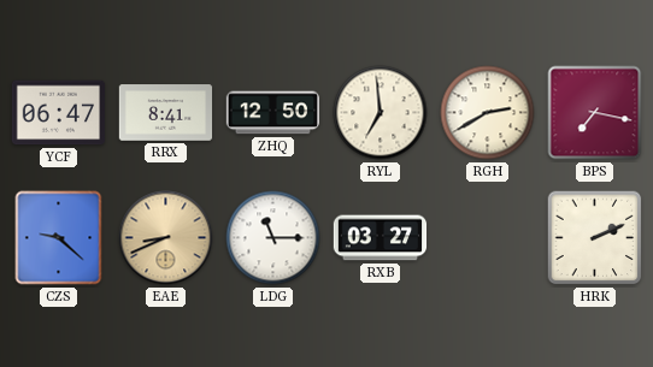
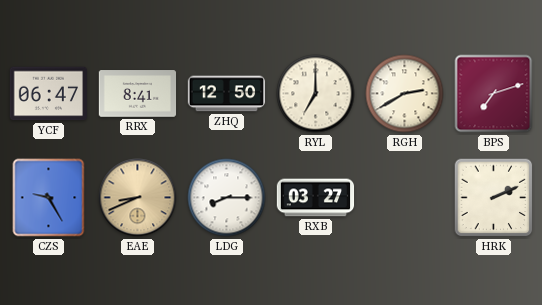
RYL: 6:59 -> 7:00 (316, 94)
BPS: 7:17 -> 7:12 (494, 94)
CZS: 9:22 -> 9:25 (49, 198)
LDG: 11:15 -> 8:15 (227, 198)
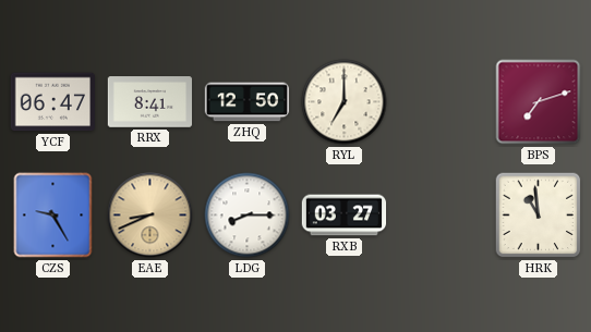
RGH: 2:40 -> none (405, 94)
HRK: 2:11 -> 10:59 (539, 216)
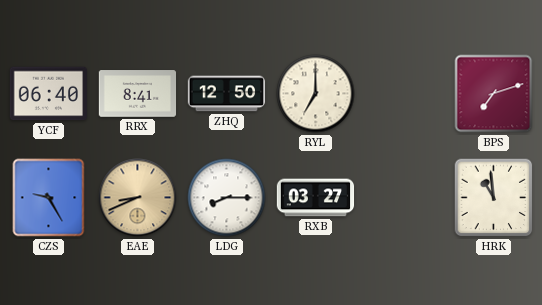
YCF: 06:47 -> 06:40 (48, 94)
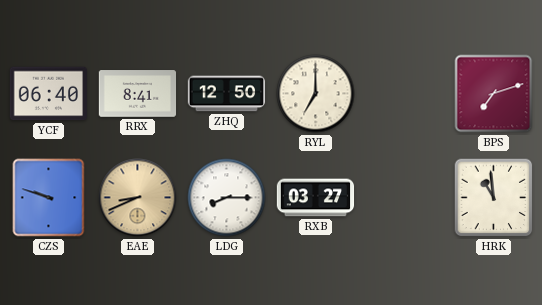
CZS: 9:25 -> 9:48 (49, 198)
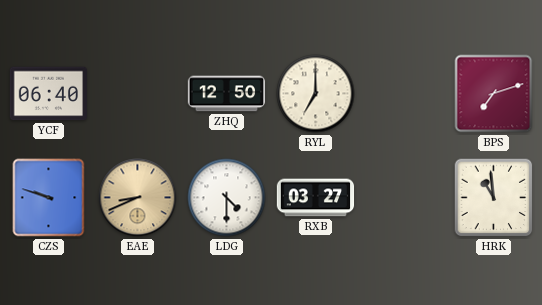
RRX: 8:41 -> none (138, 94)
LDG: 8:15 -> 4:30 (227, 198)
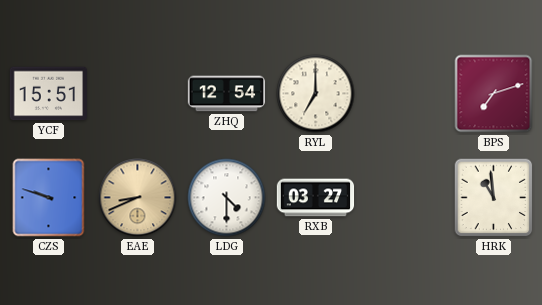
YCF: 06:40 -> 15:51 (48, 94)
ZHQ: 12:50 -> 12:54 (227, 94)
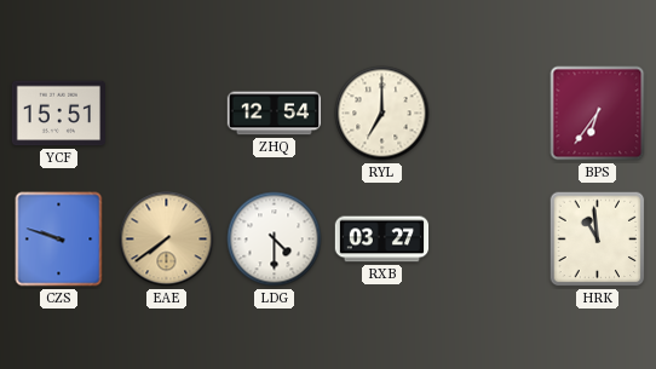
BPS: 7:12 -> 6:36 (598, 114)
EAE: 8:41 -> 7:39 (167, 240)
